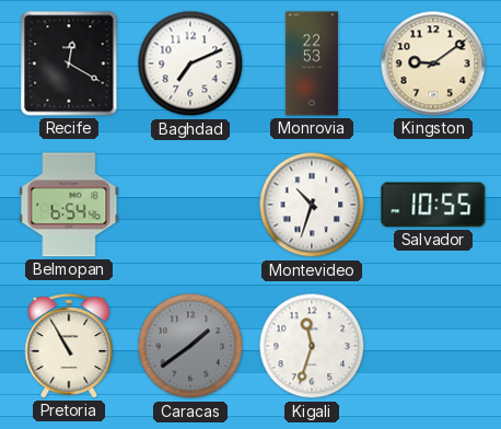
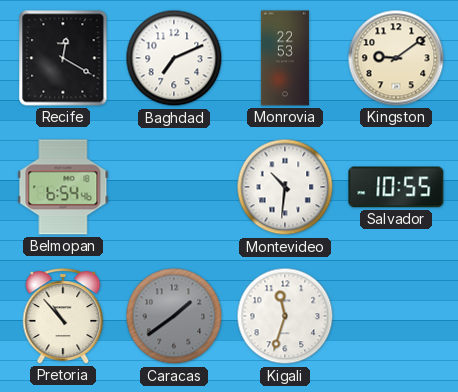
Montevideo: 10:33 -> 10:31 (285, 187)
Pretoria: 10:55 -> 10:53 (63, 316)
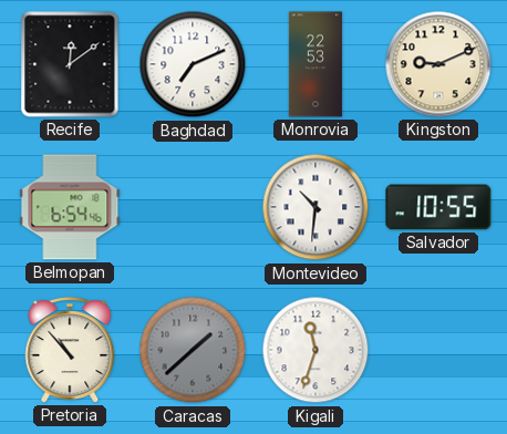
Recife: 12:20 -> 12:09 (70, 64)
Kingston: 9:09 -> 9:11 (438, 64)
Caracas: 1:39 -> 1:38 (193, 350)
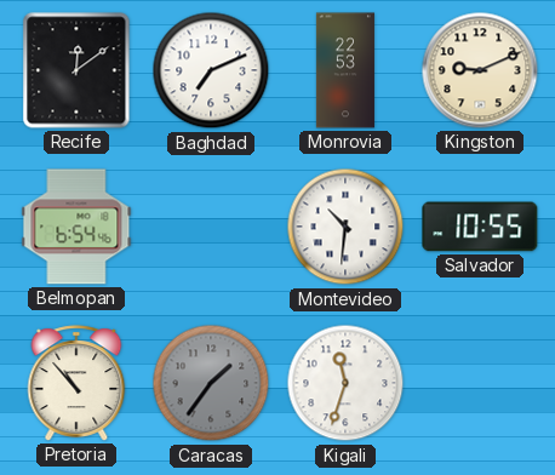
Caracas: 1:38 -> 1:36 (211, 383)
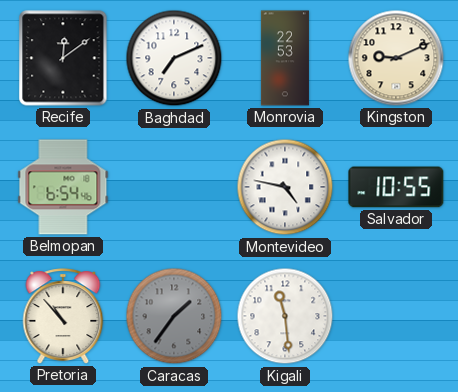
Montevideo: 10:31 -> 4:47 (285, 187)
Kigali: 11:33 -> 11:29 (285, 316)
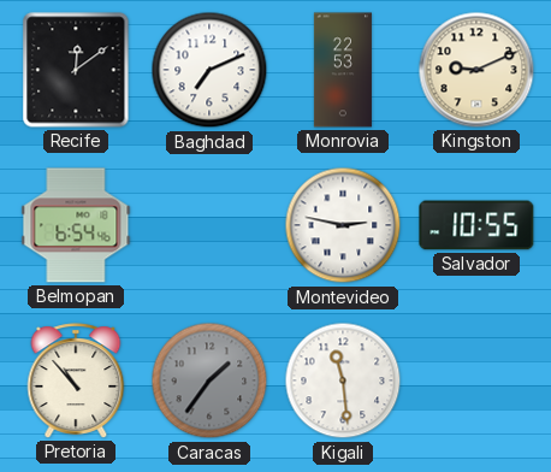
Montevideo: 4:47 -> 2:47 (343, 225)
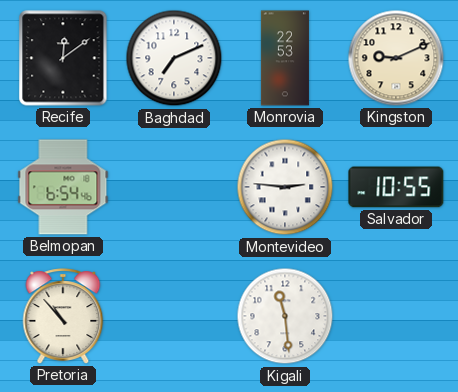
Montevideo: 2:47 -> 2:46 (285, 187)
Caracas: 1:36 -> none (209, 380)
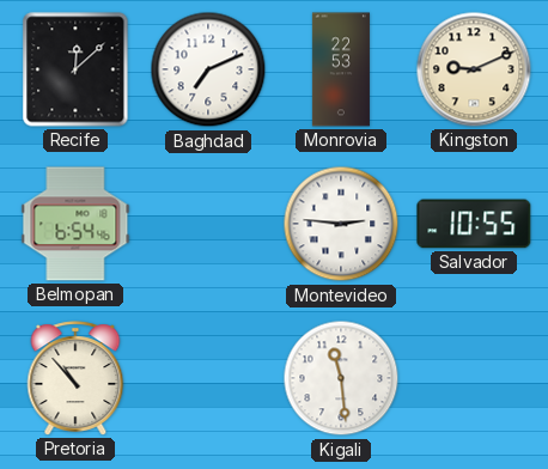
Recife: 12:09 -> 12:08 (75, 69)
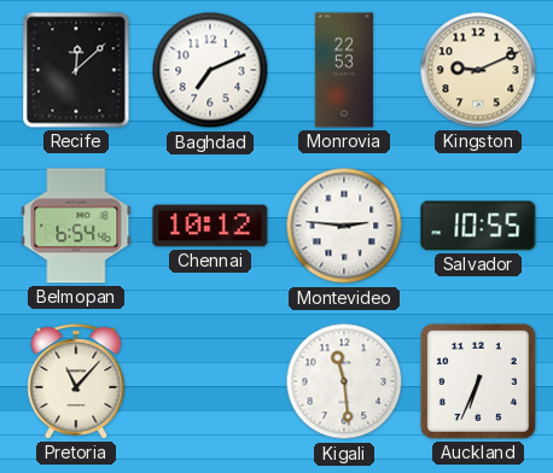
Chennai: none -> 10:12 (210, 226)
Pretoria: 10:53 -> 11:07 (76, 381)
Auckland: none -> 6:34 (478, 381)
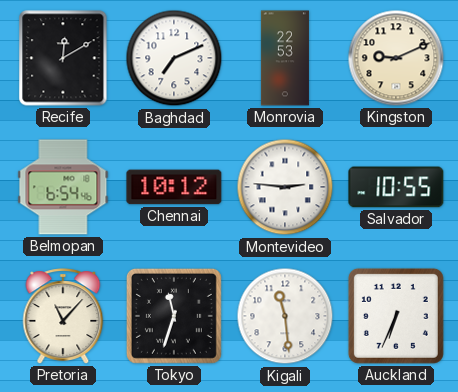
Recife: 12:08 -> 12:10 (63, 58)
Tokyo: none -> 11:33 (174, 316)
